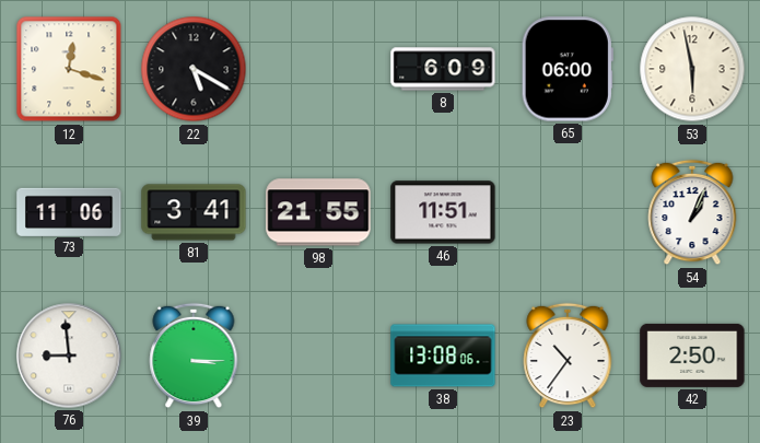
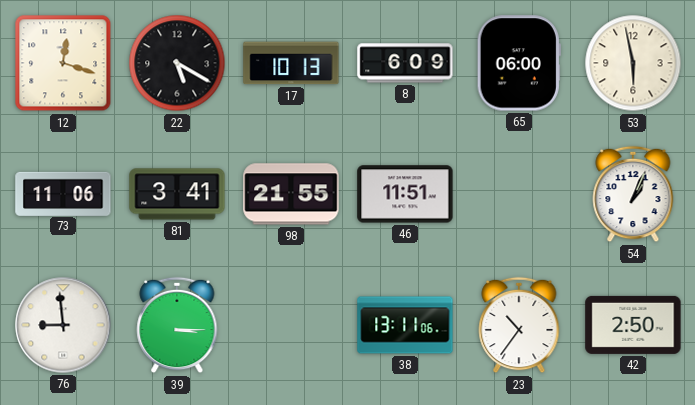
17: none -> 10:13 (291, 63)
38: 13:08 -> 13:11 (405, 325)
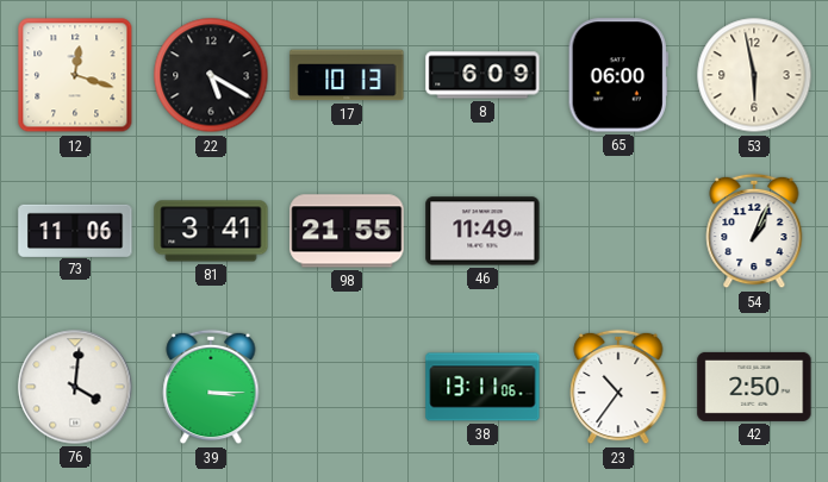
46: 11:51 -> 11:49 (483, 231)
76: 8:59 -> 4:01 (75, 387)
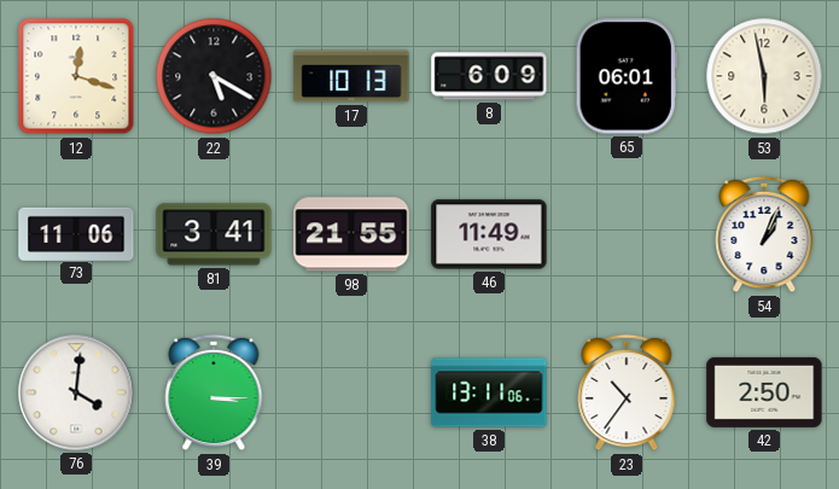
65: 06:00 -> 06:01 (627, 76)
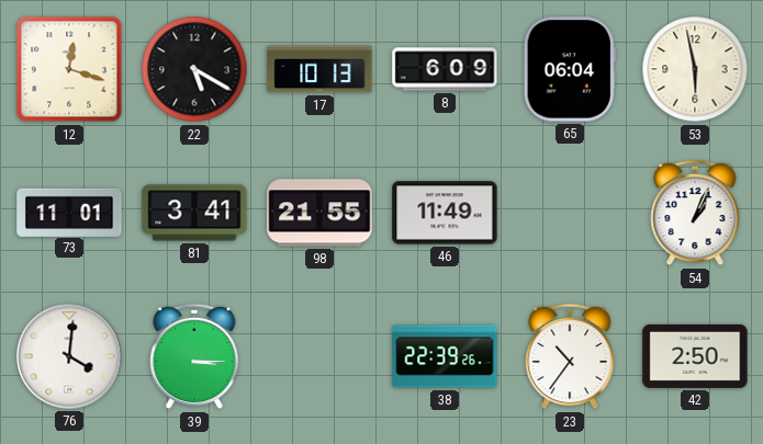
65: 06:01 -> 06:04 (570, 69)
73: 11:06 -> 11:01 (69, 212)
38: 13:11 -> 22:39 (445, 356)
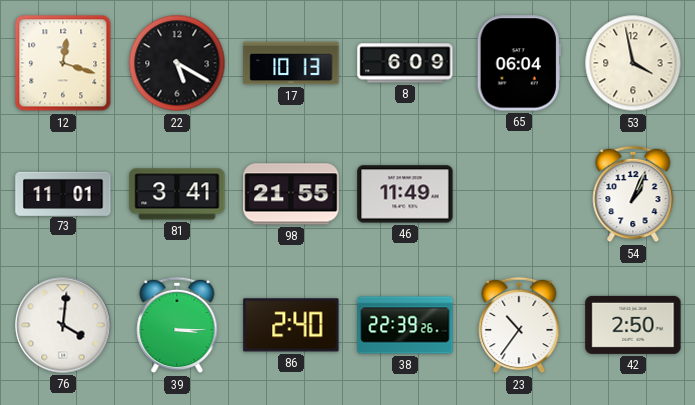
53: 5:58 -> 3:58 (633, 63)
86: none -> 2:40 (291, 325)
